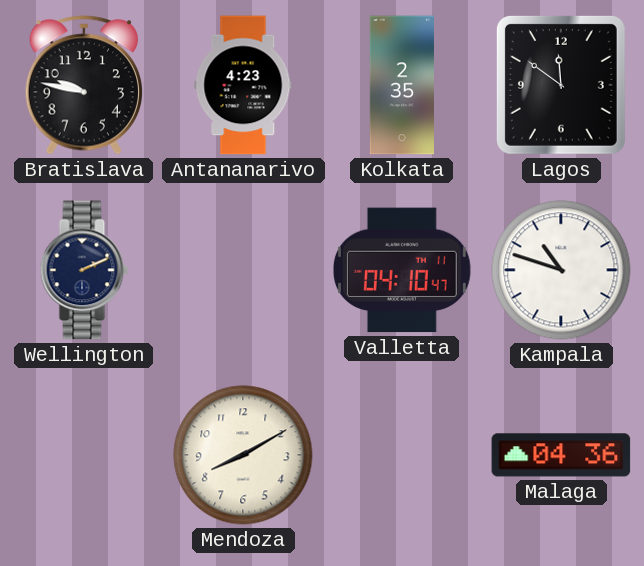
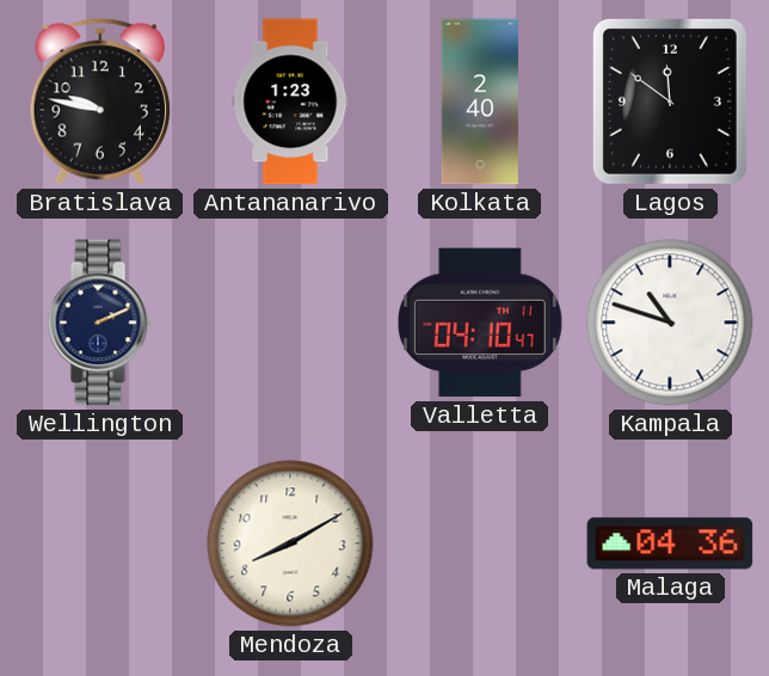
Antananarivo: 4:23 -> 1:23 (290, 102)
Kolkata: 2:35 -> 2:40 (480, 102)
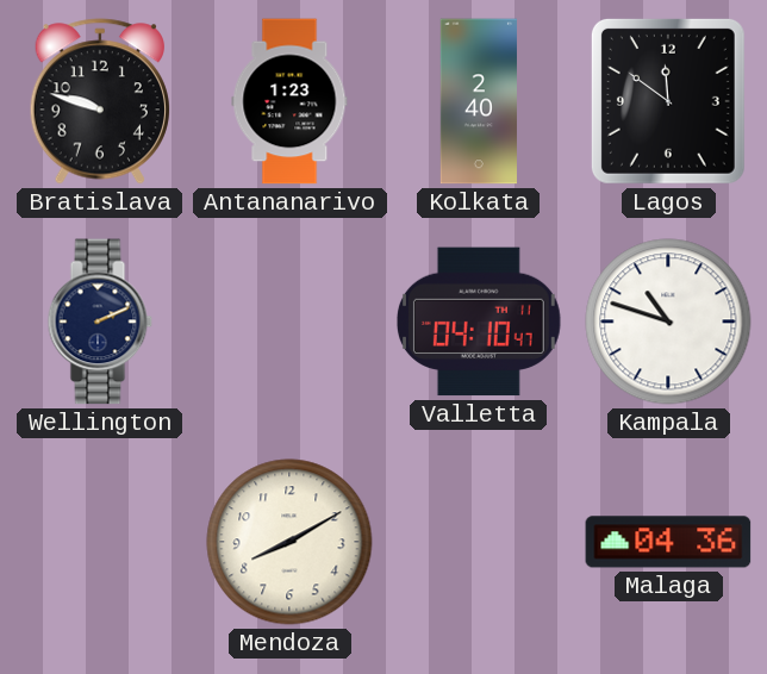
Bratislava: 9:47 -> 9:48 (100, 101)
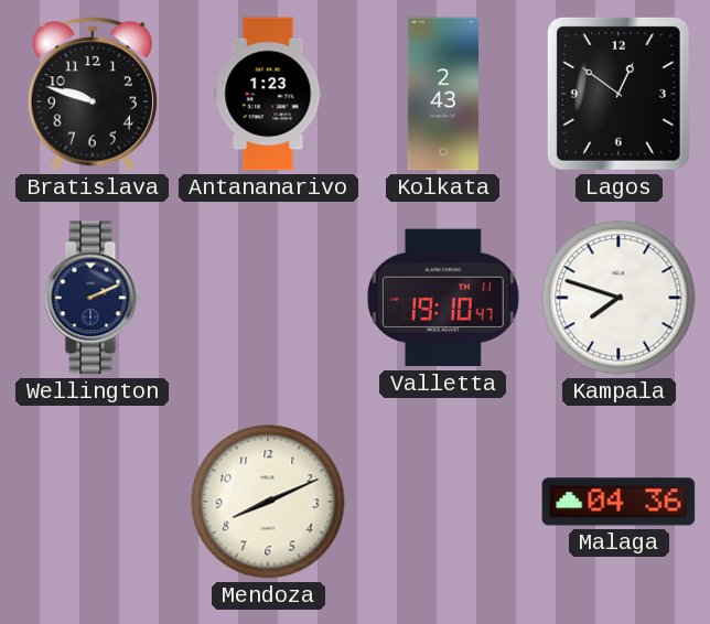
Kolkata: 2:40 -> 2:43 (443, 94)
Lagos: 11:51 -> 12:51 (618, 94)
Valletta: 04:10 -> 19:10 (443, 298)
Kampala: 10:48 -> 7:48 (618, 298)
Mendoza: 8:10 -> 8:11 (268, 502)
